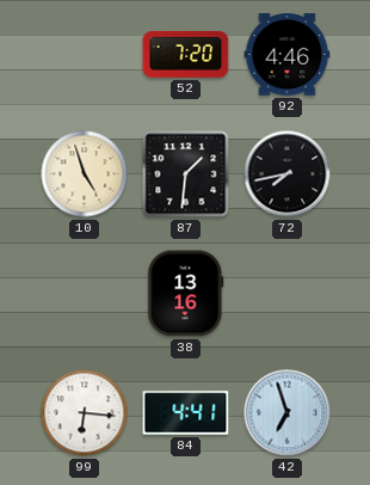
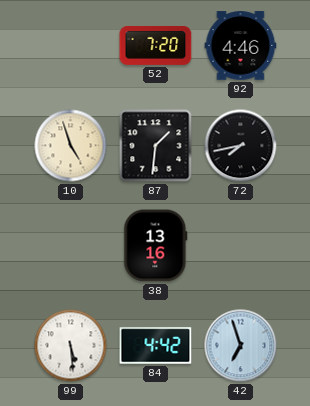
99: 6:16 -> 5:29 (71, 346)
84: 4:41 -> 4:42 (156, 346)
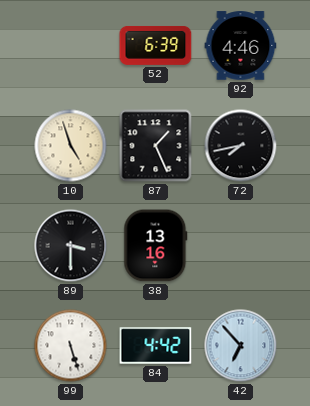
52: 7:20 -> 6:39 (156, 45)
87: 1:31 -> 1:26 (156, 146)
89: none -> 3:30 (71, 246)
99: 5:29 -> 5:27 (71, 346)
42: 6:57 -> 6:53 (241, 346)
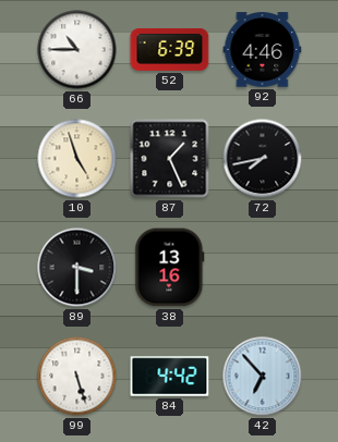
66: none -> 10:45 (77, 50)
